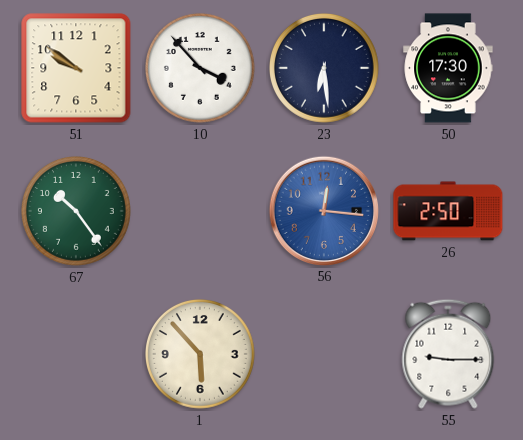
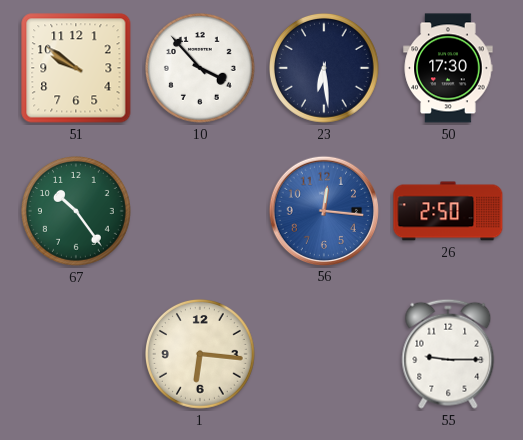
1: 5:53 -> 6:16 (201, 355)
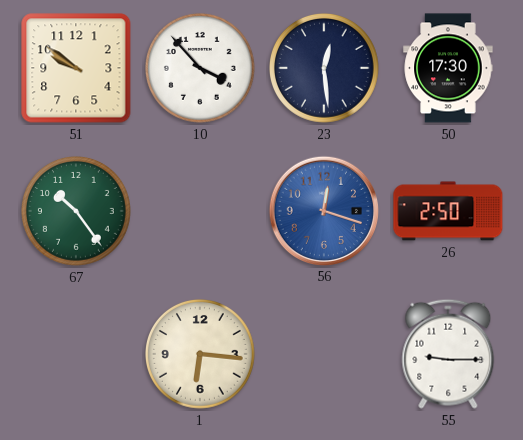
23: 6:29 -> 12:29 (325, 69)
56: 12:16 -> 12:18 (323, 210)
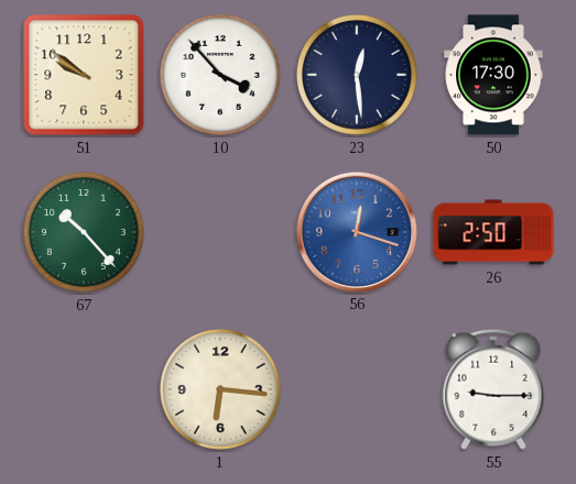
67: 10:24 -> 10:23 (85, 233)
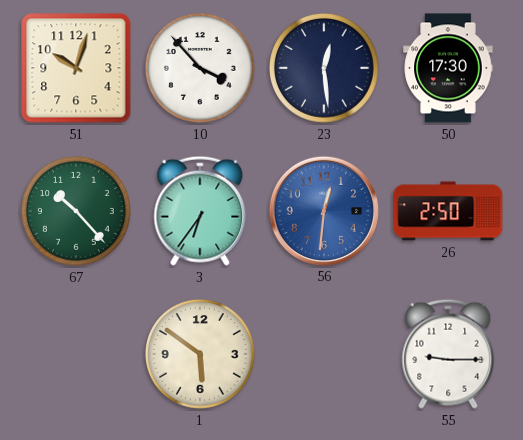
51: 9:51 -> 10:03 (76, 68)
3: none -> 6:36 (200, 211)
56: 12:18 -> 12:31 (323, 210)
1: 6:16 -> 5:51 (201, 355)
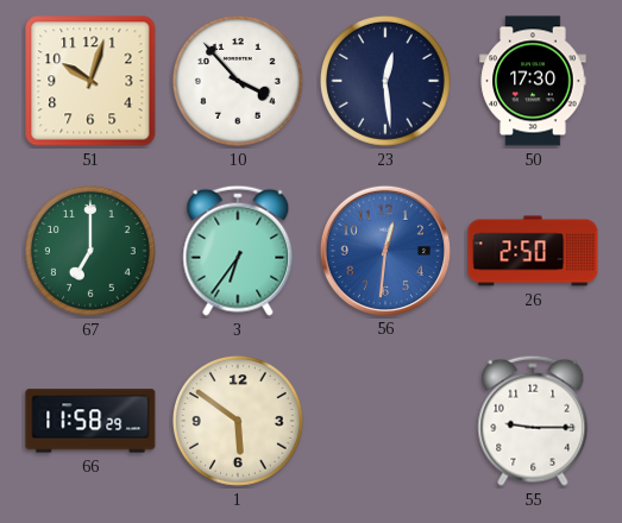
67: 10:23 -> 7:00 (92, 252)
66: none -> 11:58 (90, 421)
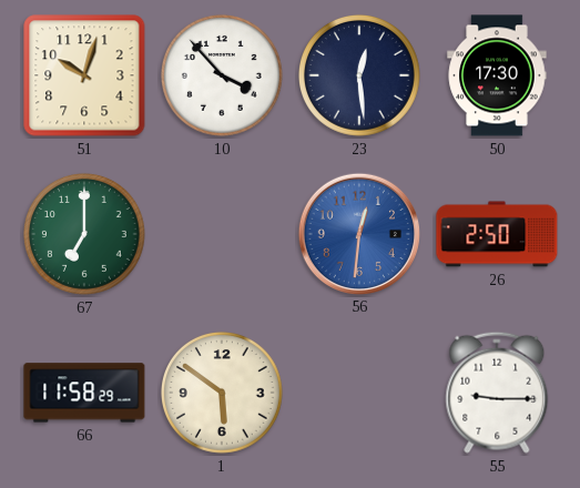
3: 6:36 -> none (238, 251)
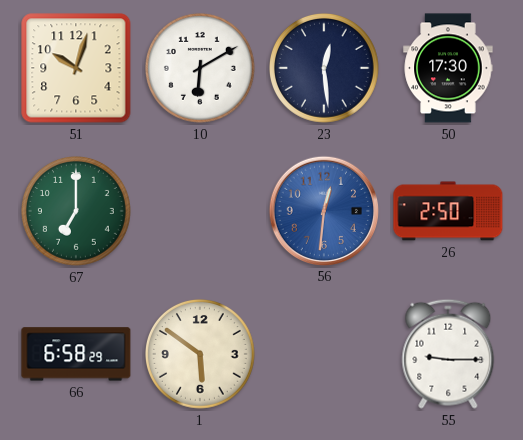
10: 3:53 -> 6:10 (201, 69)
66: 11:58 -> 6:58 (76, 354)
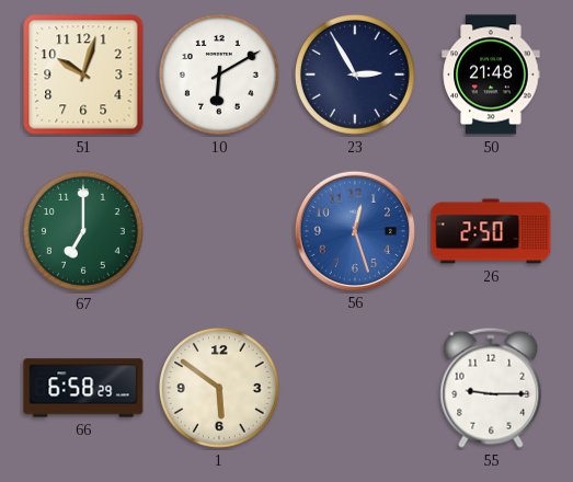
23: 12:29 -> 2:55 (356, 76)
50: 17:30 -> 21:48 (491, 74)
56: 12:31 -> 12:27 (354, 230)
